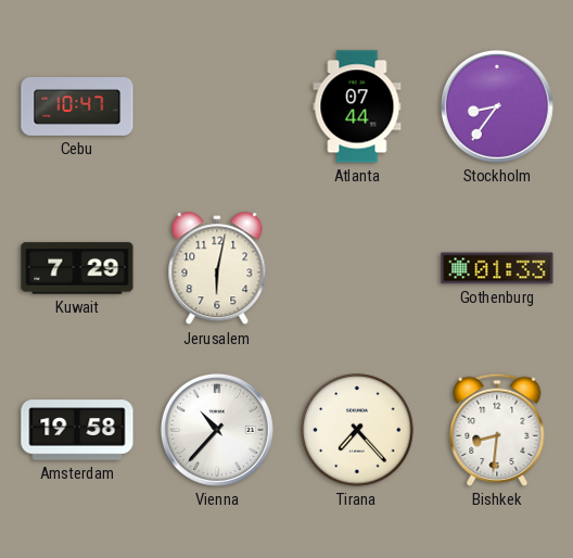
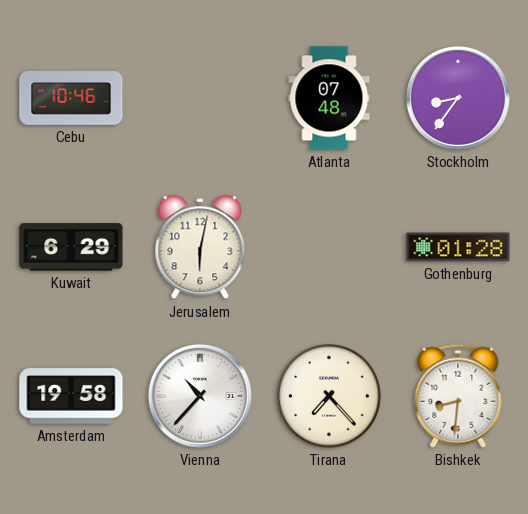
Cebu: 10:47 -> 10:46 (71, 99)
Atlanta: 07:44 -> 07:48 (329, 98)
Kuwait: 7:29 -> 6:29 (71, 247)
Gothenburg: 01:33 -> 01:28 (458, 247)
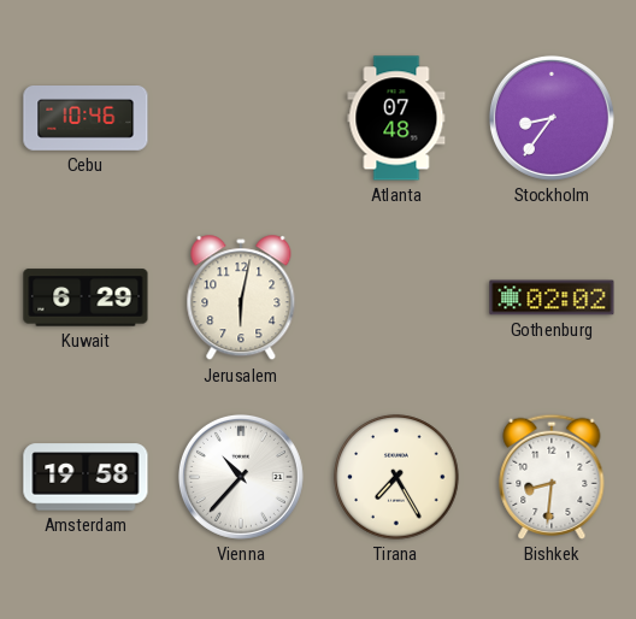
Gothenburg: 01:28 -> 02:02 (552, 297)
Tirana: 7:23 -> 7:25 (396, 477)
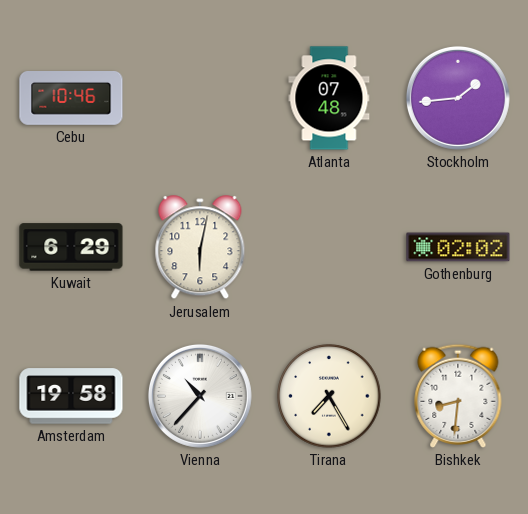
Stockholm: 8:36 -> 1:44 (458, 98)
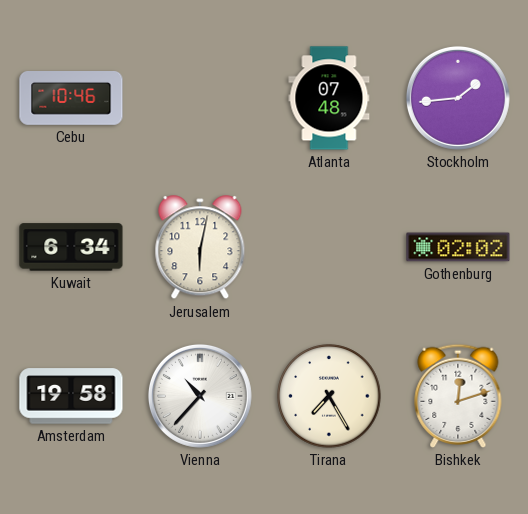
Kuwait: 6:29 -> 6:34 (71, 247)
Bishkek: 8:31 -> 12:12 (458, 396)
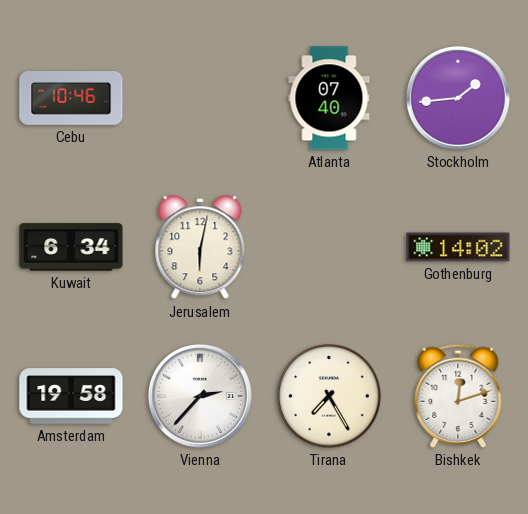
Atlanta: 07:48 -> 07:40 (329, 98)
Gothenburg: 02:02 -> 14:02 (458, 247)
Vienna: 10:37 -> 2:37 (200, 396)
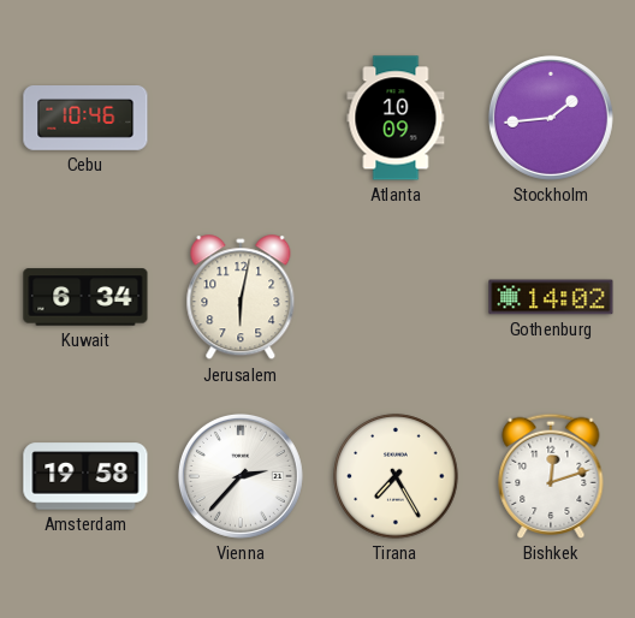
Atlanta: 07:40 -> 10:09 (396, 118)
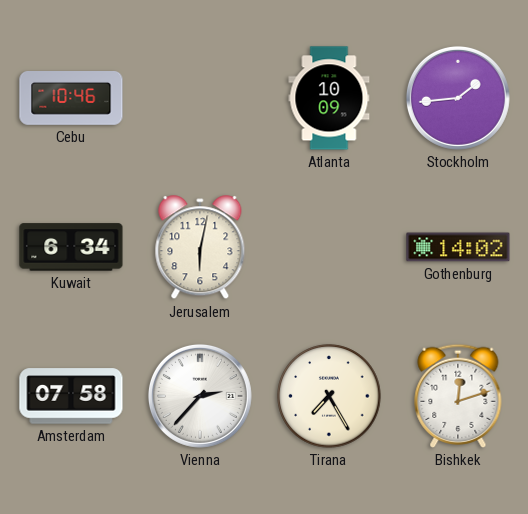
Amsterdam: 19:58 -> 07:58 (71, 396)
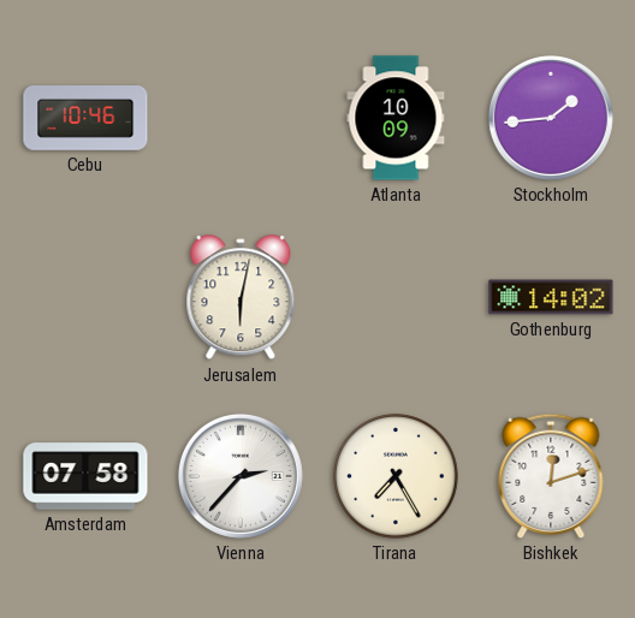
Kuwait: 6:34 -> none (71, 247)
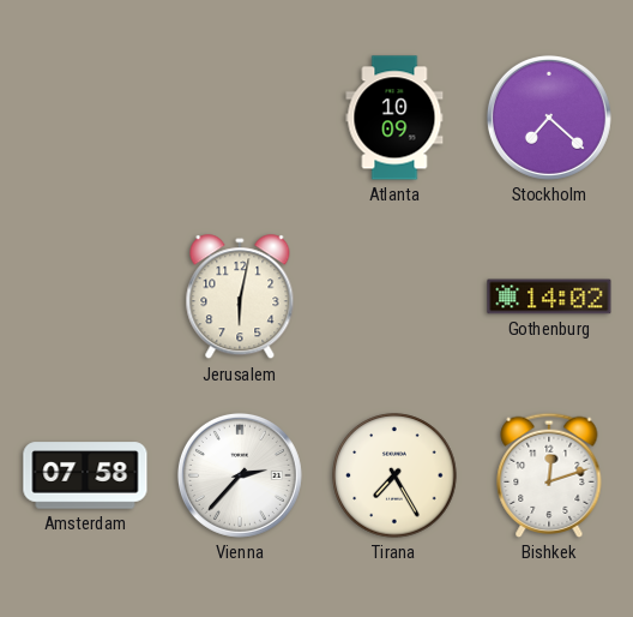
Cebu: 10:46 -> none (85, 119)
Stockholm: 1:44 -> 7:22 (549, 118)
